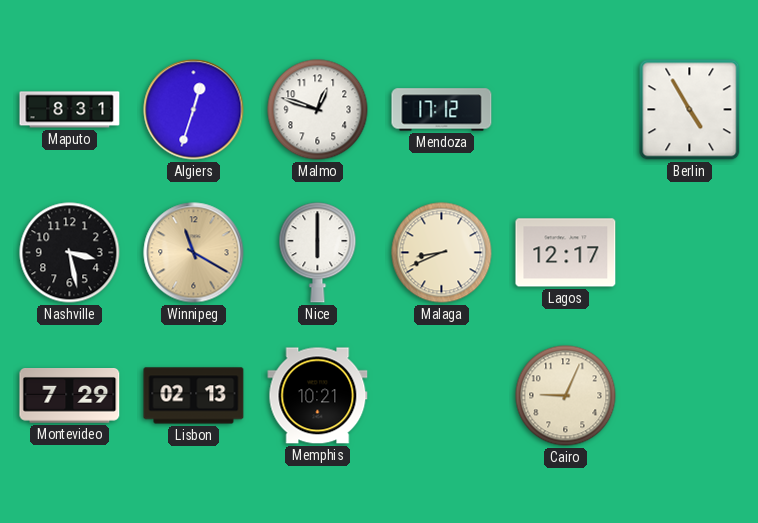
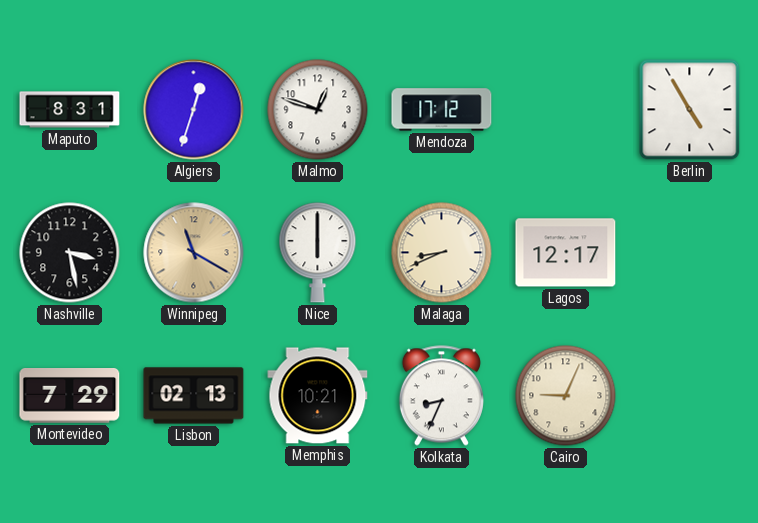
Kolkata: none -> 8:34 (441, 396)
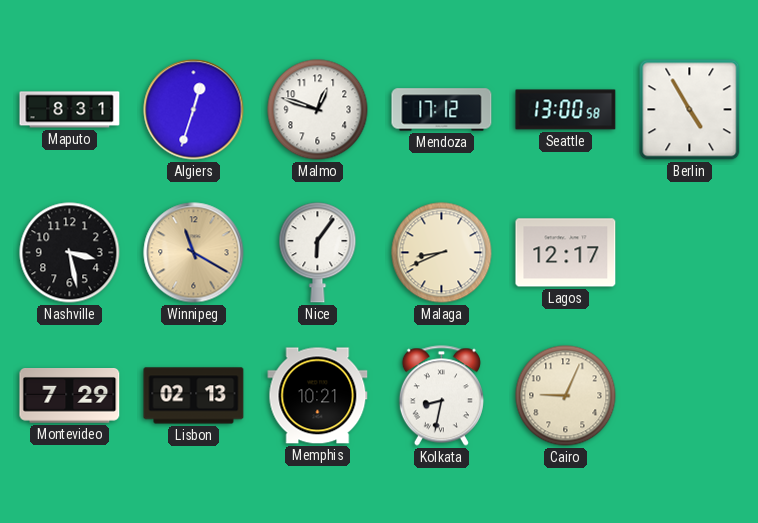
Seattle: none -> 13:00 (566, 110)
Nice: 6:00 -> 6:06 (318, 253)
Kolkata: 8:34 -> 8:32 (441, 396)
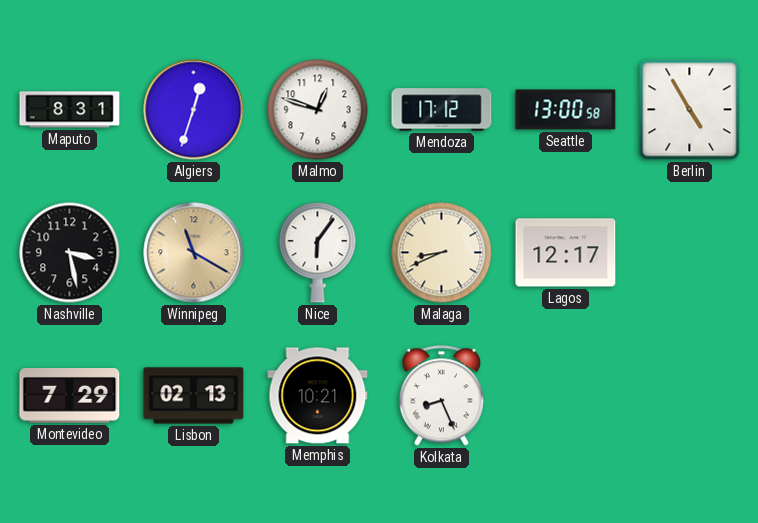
Kolkata: 8:32 -> 8:26 (441, 396)
Cairo: 9:04 -> none (566, 396)
